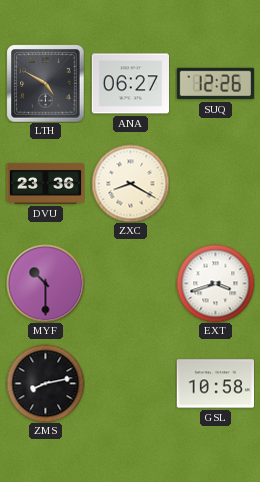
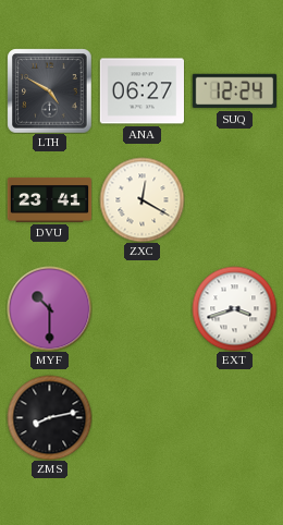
SUQ: 12:26 -> 12:24 (234, 91)
DVU: 23:36 -> 23:41 (49, 199)
ZXC: 8:20 -> 12:20 (141, 199)
GSL: 10:58 -> none (215, 384)
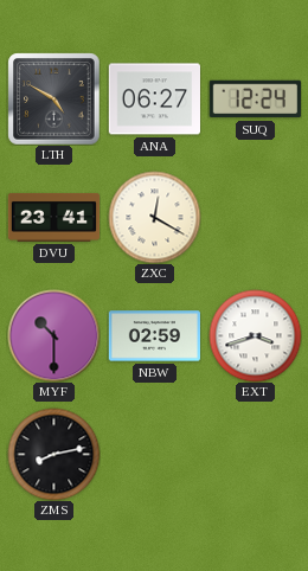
NBW: none -> 02:59 (154, 336)
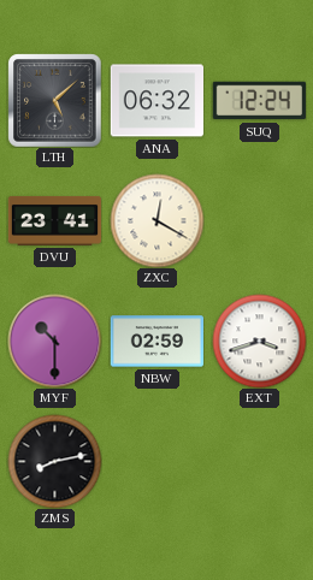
LTH: 4:50 -> 5:08 (54, 100)
ANA: 06:27 -> 06:32 (156, 101)
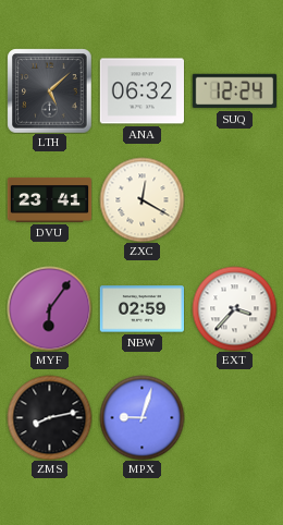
MYF: 10:30 -> 6:06 (49, 308)
EXT: 3:42 -> 3:37 (234, 308)
MPX: none -> 9:03 (141, 417)
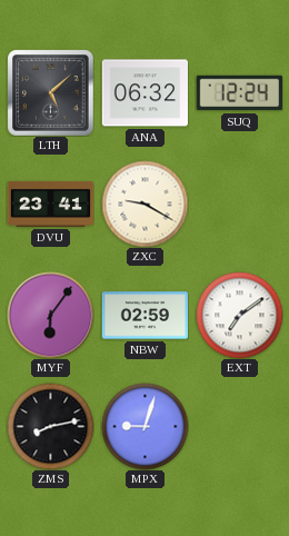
ZXC: 12:20 -> 9:20 (144, 204)
EXT: 3:37 -> 7:09 (239, 315)
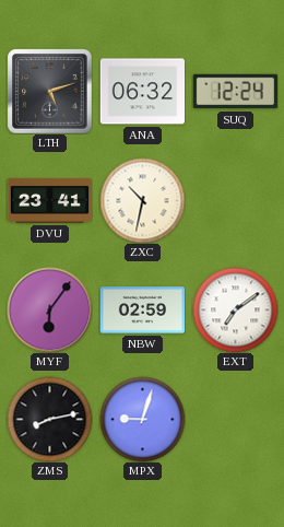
LTH: 5:08 -> 5:12 (49, 91)
ZXC: 9:20 -> 10:32 (142, 200)
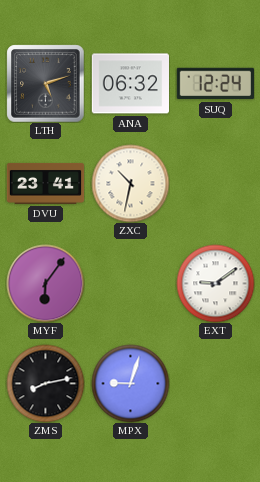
NBW: 02:59 -> none (142, 311)
EXT: 7:09 -> 9:09 (215, 283)
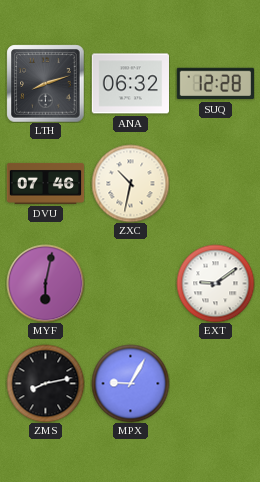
LTH: 5:12 -> 8:12 (45, 83)
SUQ: 12:24 -> 12:28 (215, 84)
DVU: 23:41 -> 07:46 (45, 183)
MYF: 6:06 -> 6:02 (45, 283)
MPX: 9:03 -> 9:05 (130, 383)
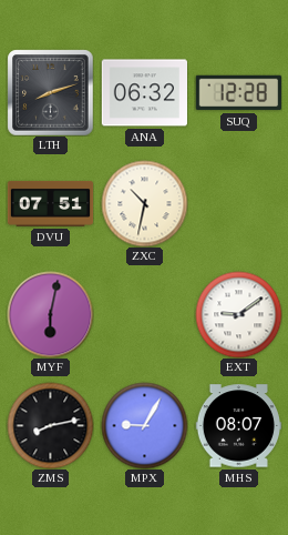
DVU: 07:46 -> 07:51 (50, 203)
MHS: none -> 08:07 (238, 426)
